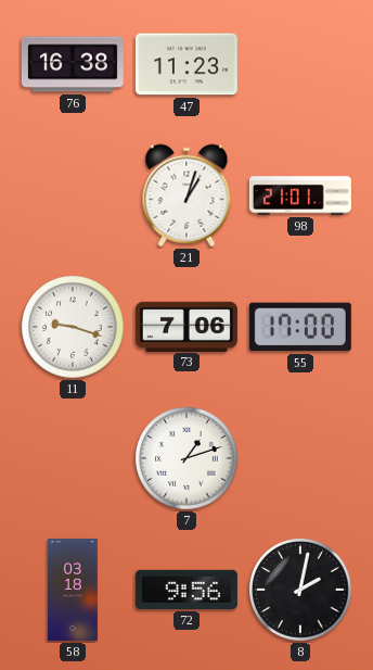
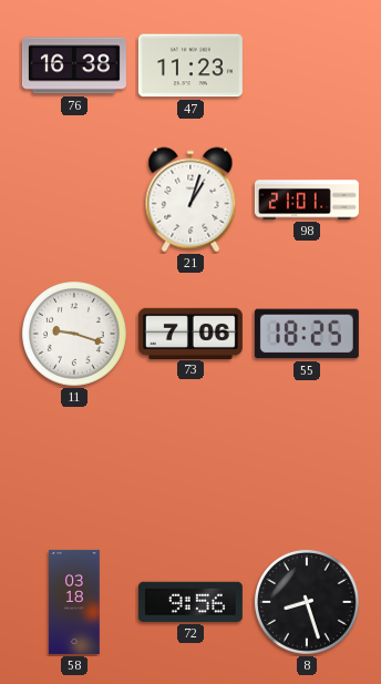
55: 17:00 -> 18:25 (307, 334)
7: 1:12 -> none (188, 459)
8: 2:02 -> 8:27 (308, 603)
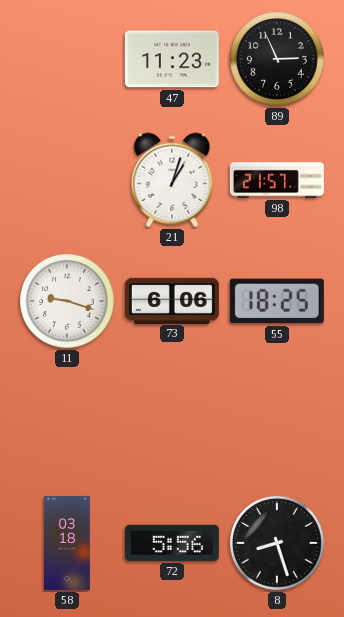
76: 16:38 -> none (74, 65)
89: none -> 2:56 (278, 60)
98: 21:01 -> 21:57 (277, 180)
73: 7:06 -> 6:06 (172, 300)
72: 9:56 -> 5:56 (172, 543)
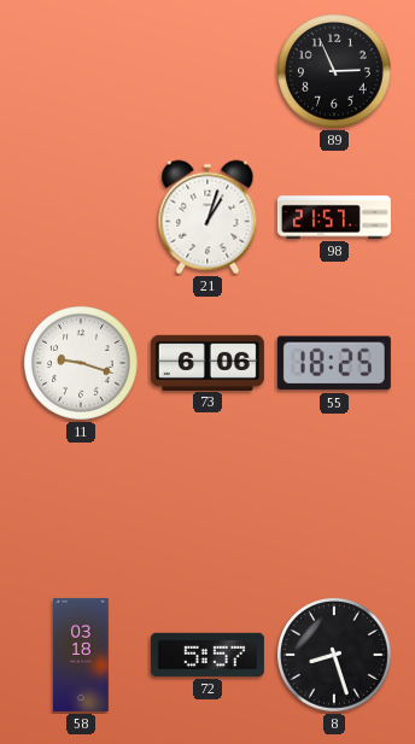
47: 11:23 -> none (172, 59)
72: 5:56 -> 5:57 (207, 655)
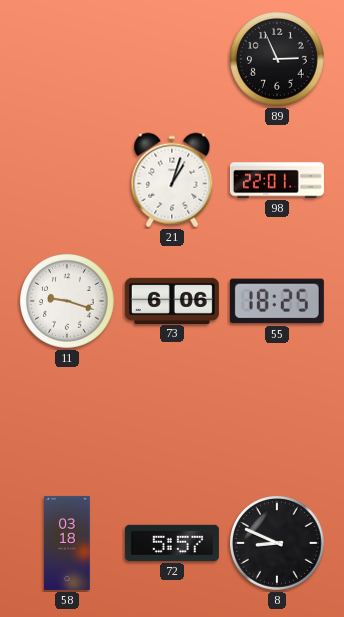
98: 21:57 -> 22:01 (277, 180)
8: 8:27 -> 8:49 (278, 544)
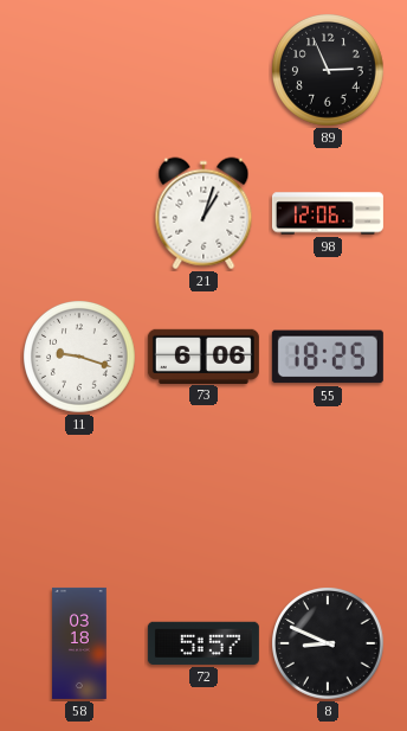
98: 22:01 -> 12:06 (328, 213)
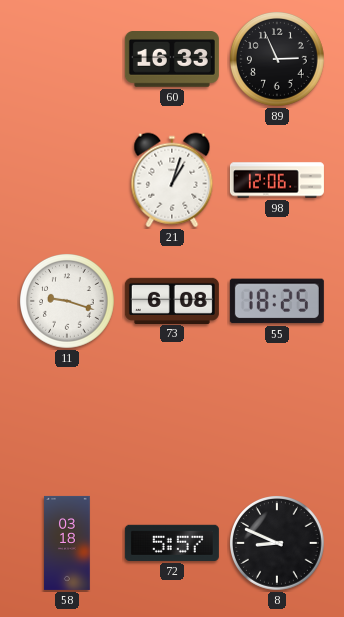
60: none -> 16:33 (172, 60)
73: 6:06 -> 6:08 (172, 300)
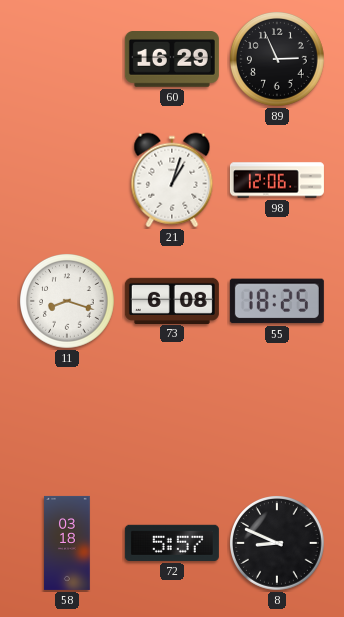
60: 16:33 -> 16:29 (172, 60)
11: 9:18 -> 8:18 (68, 302)
